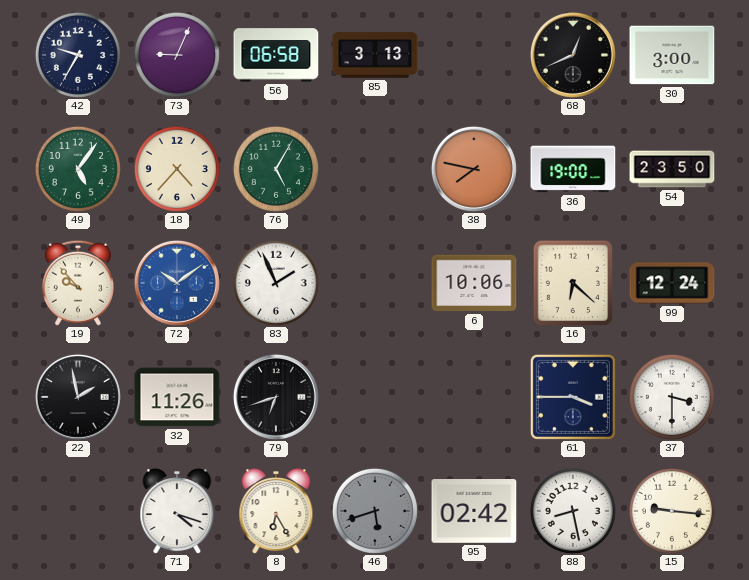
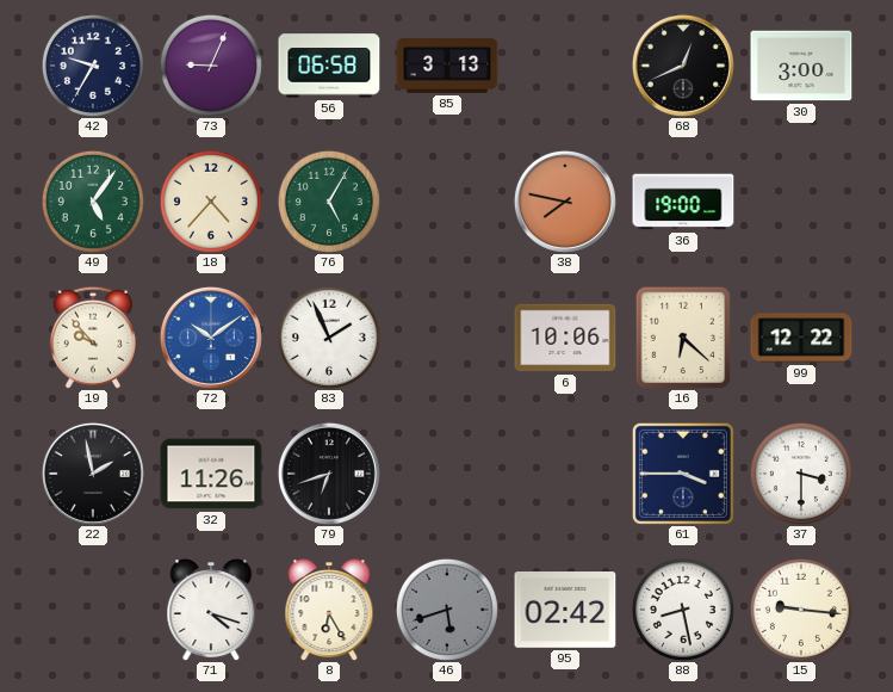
54: 23:50 -> none (672, 169)
99: 12:24 -> 12:22 (801, 338)
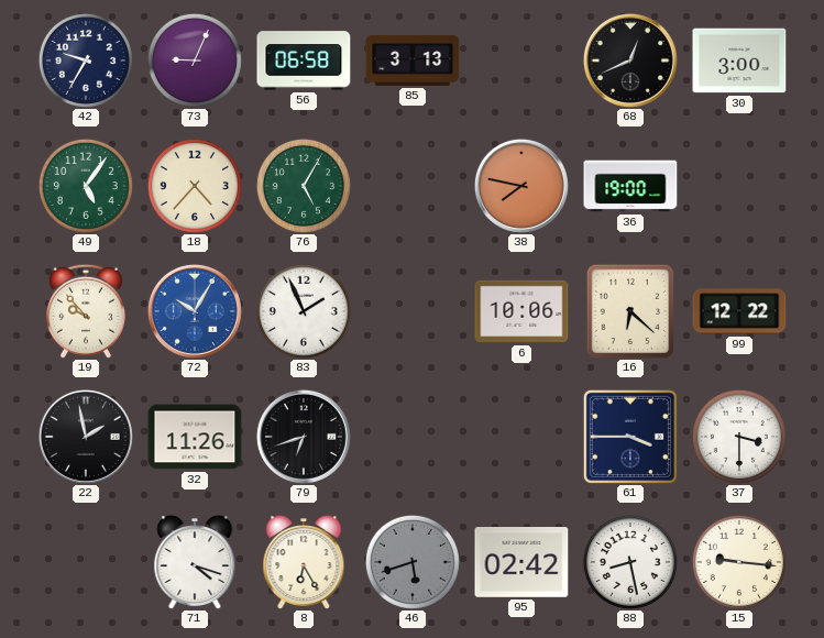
72: 10:09 -> 10:05 (195, 311)
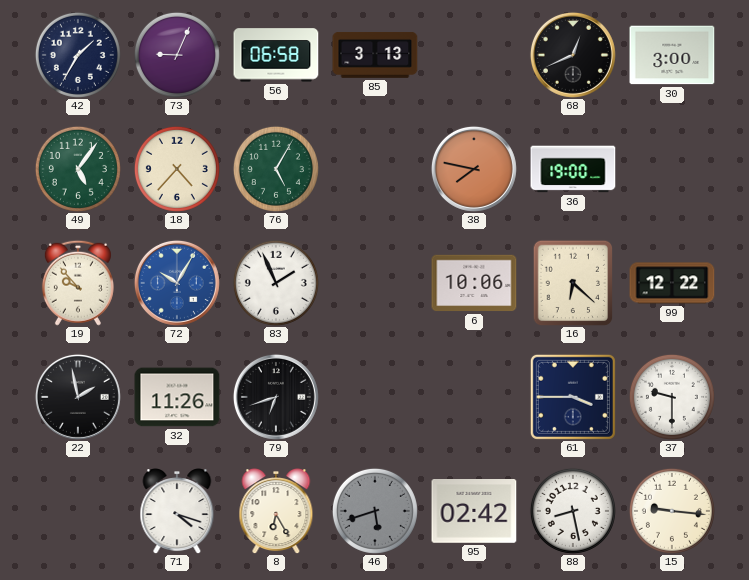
42: 9:35 -> 1:35 (78, 55)
37: 3:30 -> 9:30 (672, 397)
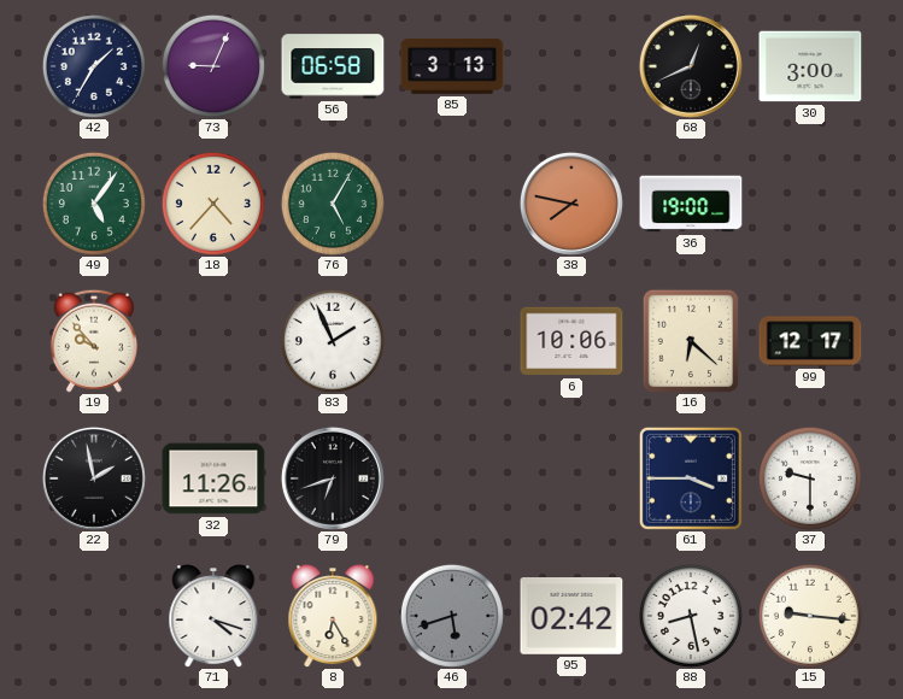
72: 10:05 -> none (177, 283)
99: 12:22 -> 12:17 (810, 341)
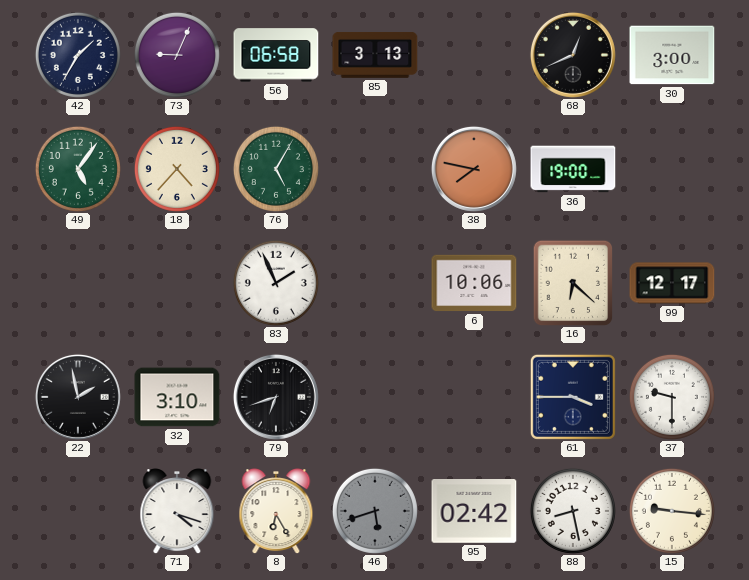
19: 9:53 -> none (94, 341)
32: 11:26 -> 3:10 (177, 397)
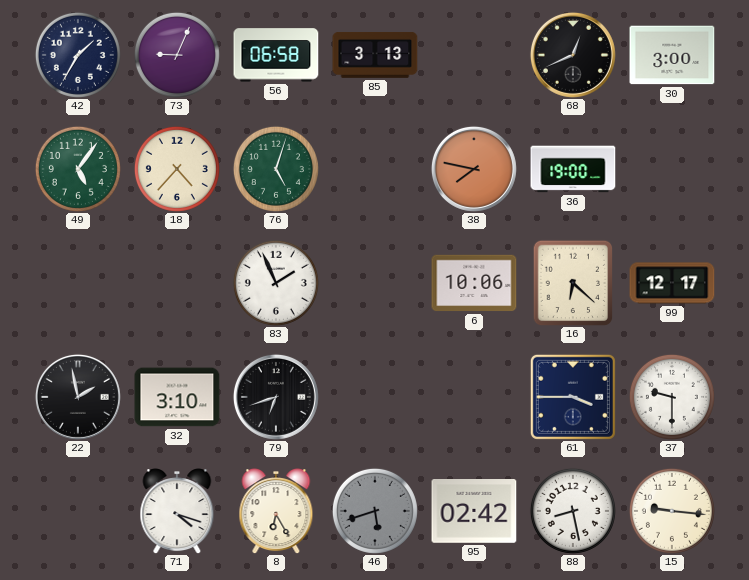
76: 5:05 -> 5:03 (276, 169)
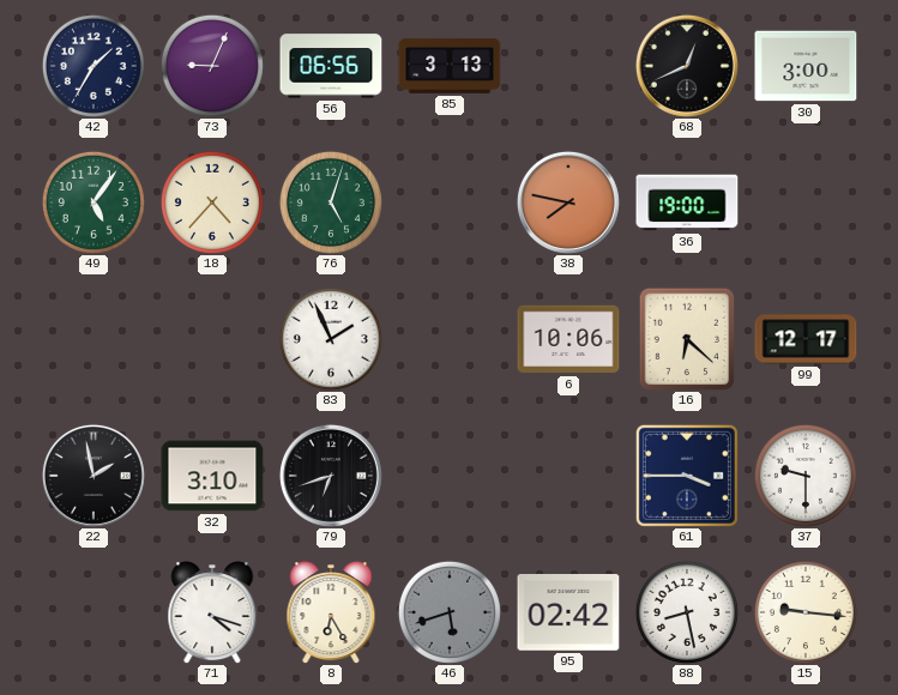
56: 06:58 -> 06:56 (331, 66)
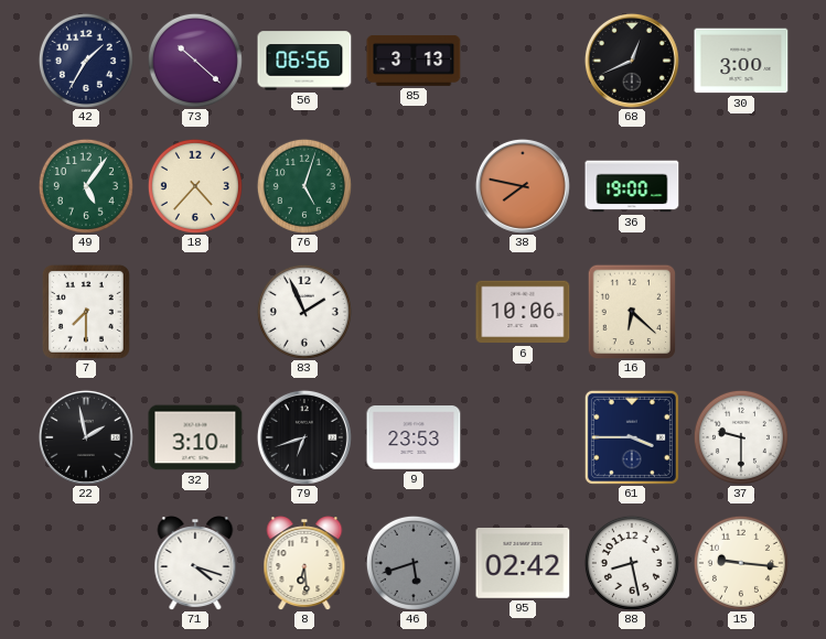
73: 9:04 -> 10:22 (195, 61)
7: none -> 7:30 (86, 312)
99: 12:17 -> none (806, 339)
9: none -> 23:53 (414, 437)
8: 6:25 -> 6:29 (304, 563)
